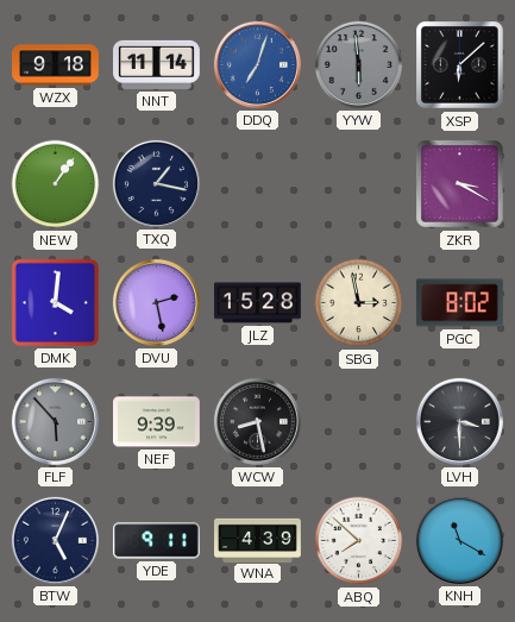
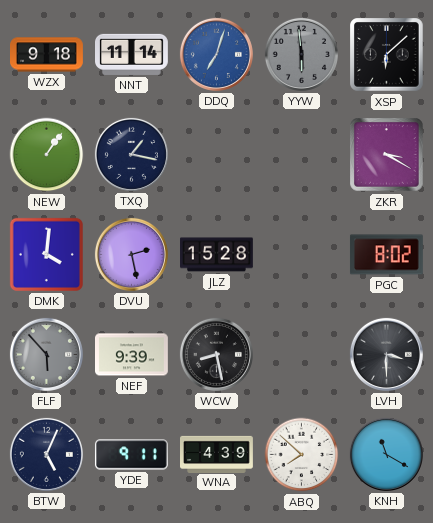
SBG: 2:58 -> none (359, 303)
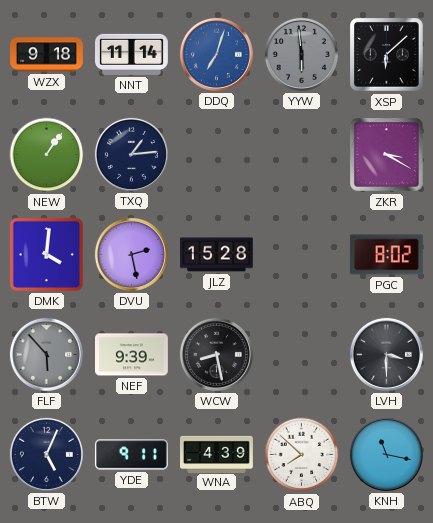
TXQ: 1:17 -> 1:14 (131, 154)
KNH: 11:20 -> 11:17 (386, 454)
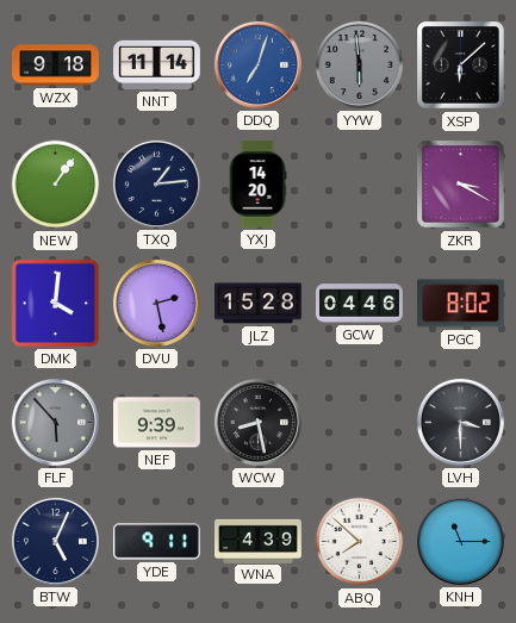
YXJ: none -> 14:20 (257, 185)
GCW: none -> 04:46 (360, 304)
KNH: 11:17 -> 11:15 (460, 541)
